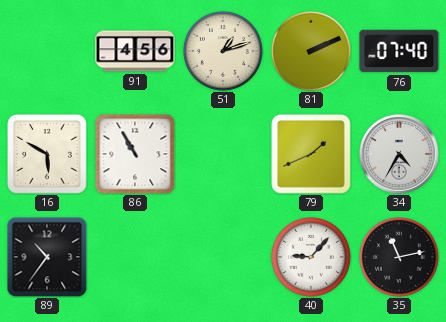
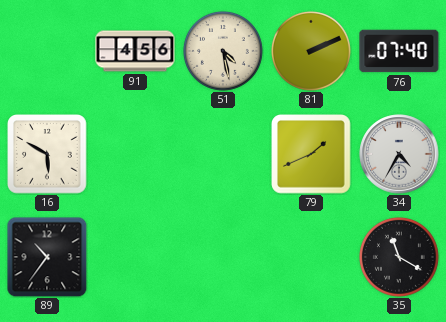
51: 1:12 -> 4:28 (223, 51)
86: 10:55 -> none (135, 154)
40: 9:07 -> none (311, 257)
35: 11:13 -> 11:20 (399, 257)
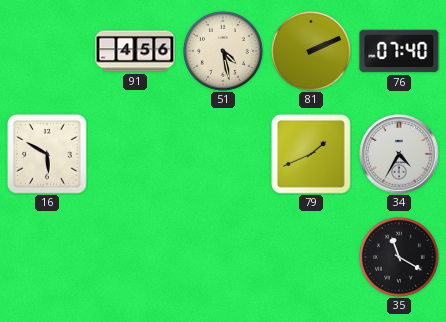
89: 10:36 -> none (47, 257)
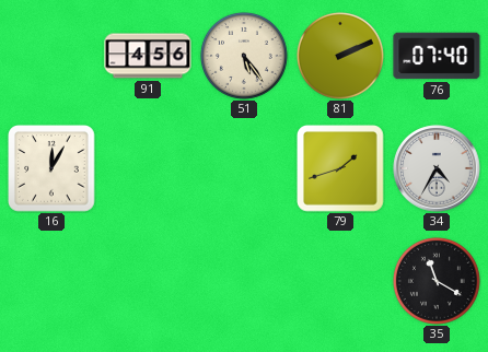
51: 4:28 -> 5:24 (244, 56)
16: 5:50 -> 12:05 (53, 169)
79: 1:41 -> 1:42 (341, 169)
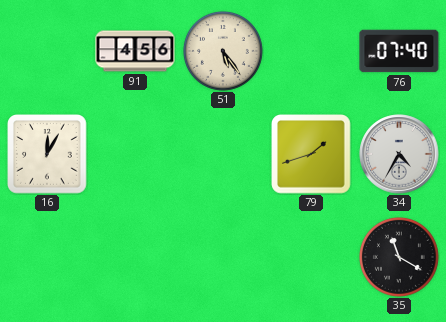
81: 2:11 -> none (340, 56)
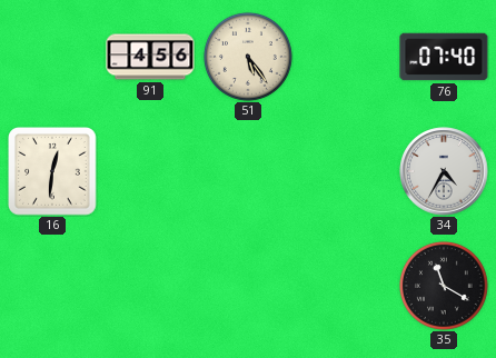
16: 12:05 -> 12:31 (53, 172)
79: 1:42 -> none (312, 155)
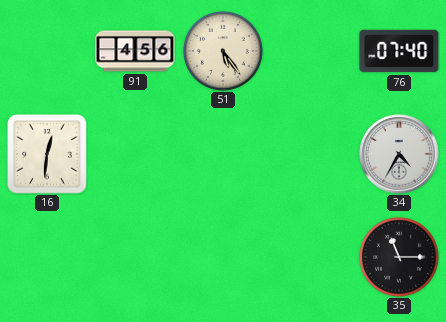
35: 11:20 -> 11:15 (399, 257)
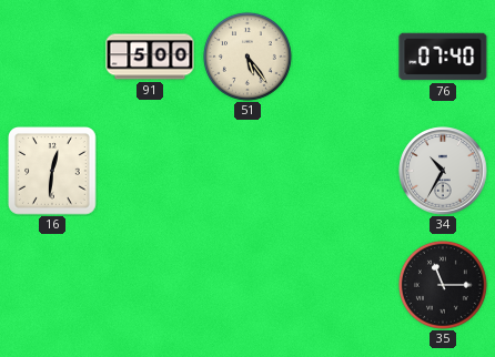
91: 4:56 -> 5:00 (150, 57)
34: 4:35 -> 10:35 (443, 171)
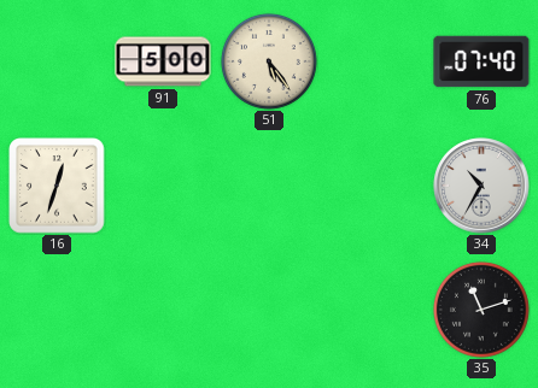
16: 12:31 -> 12:33 (58, 187)
35: 11:15 -> 11:12 (481, 310)
